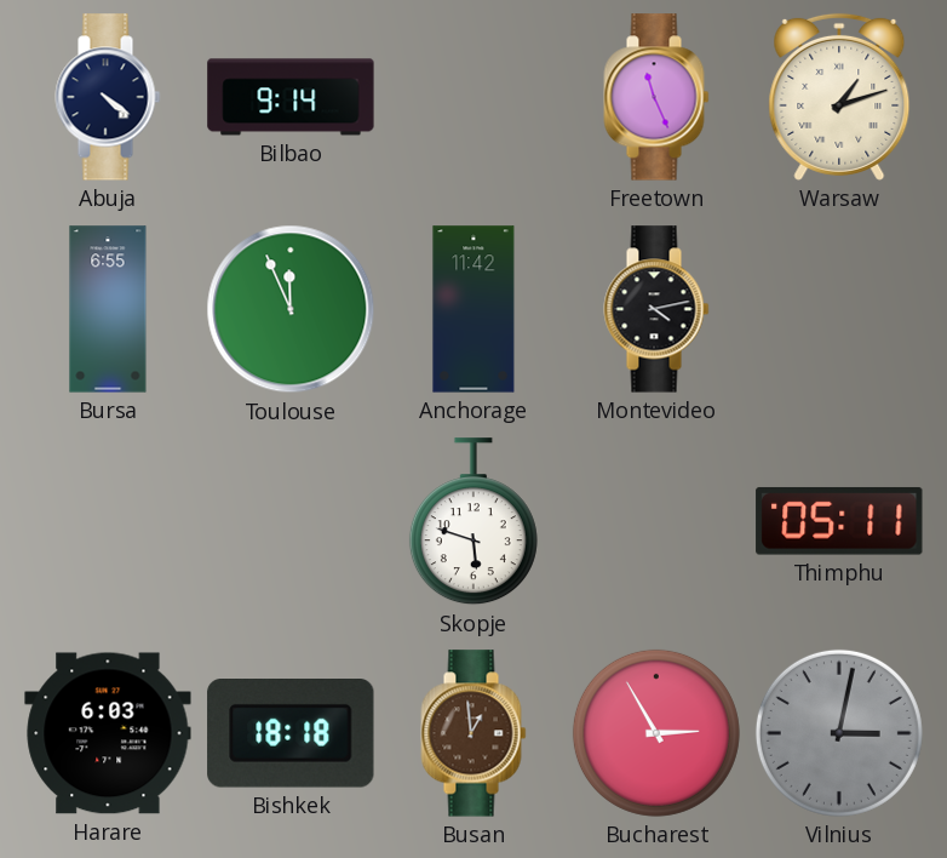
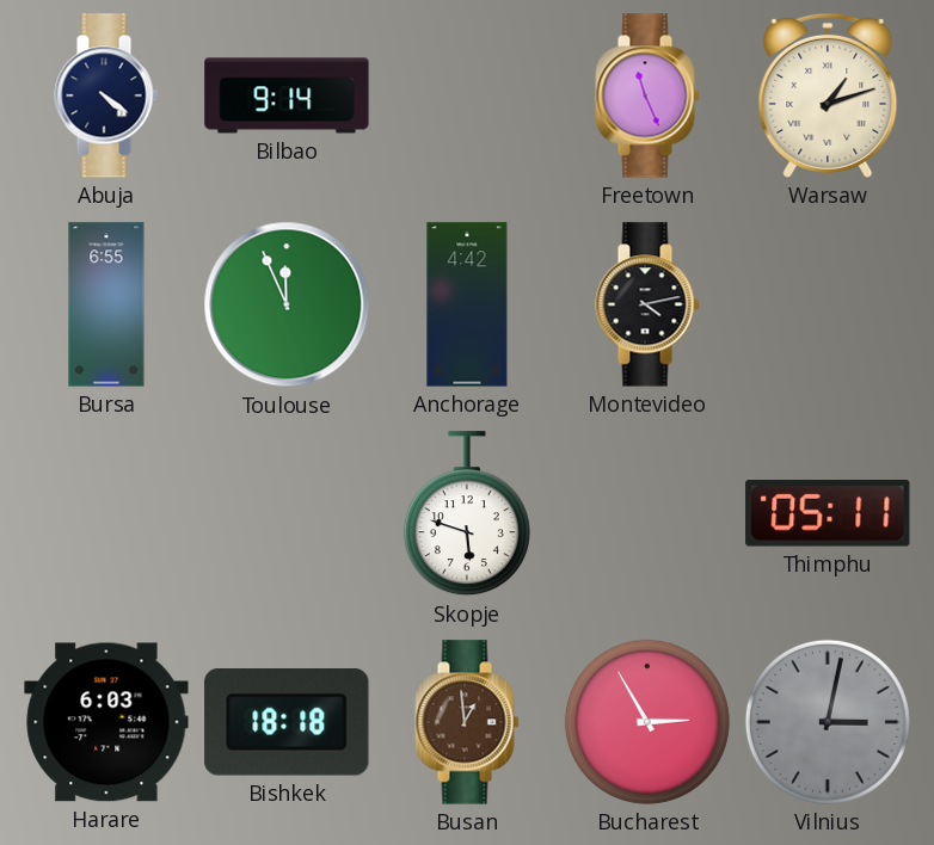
Anchorage: 11:42 -> 4:42 (467, 304)
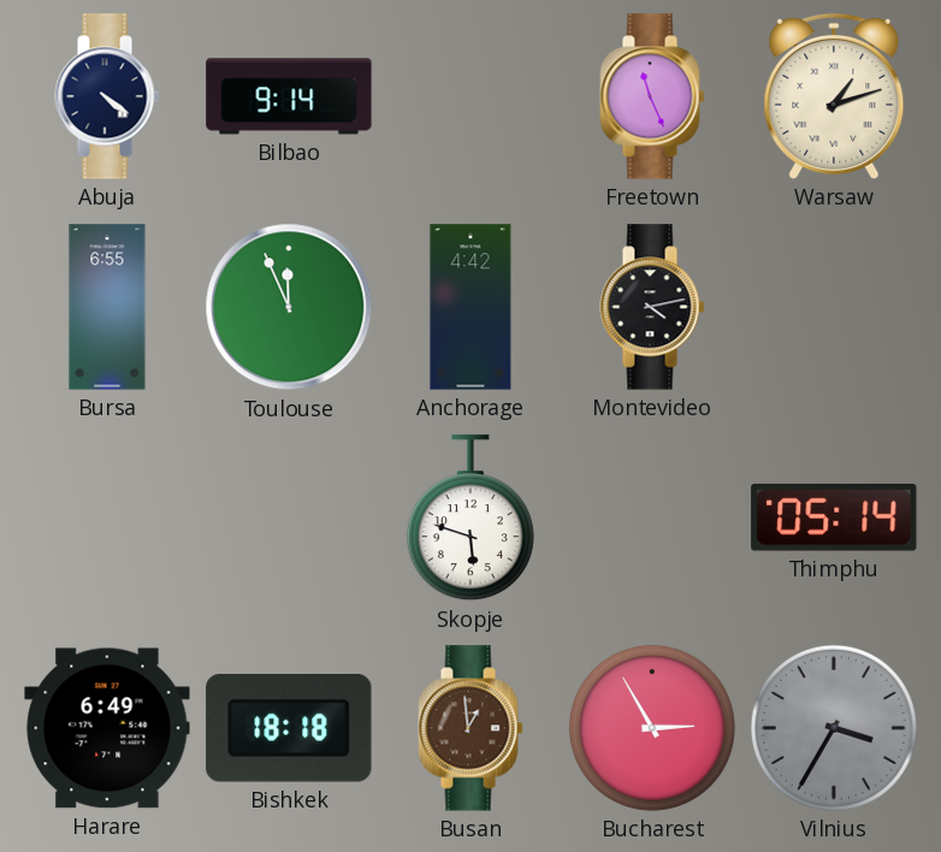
Thimphu: 05:11 -> 05:14 (834, 517)
Harare: 6:03 -> 6:49 (107, 728)
Vilnius: 3:02 -> 3:35 (834, 728)
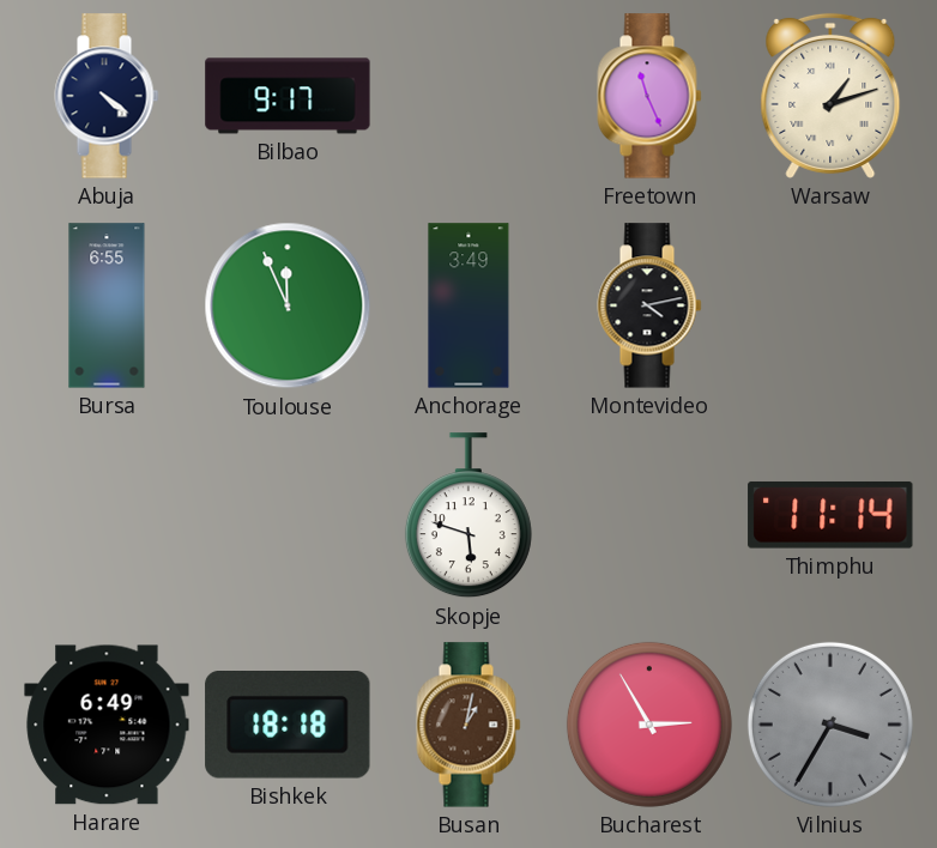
Bilbao: 9:14 -> 9:17 (288, 96)
Anchorage: 4:42 -> 3:49 (468, 305)
Thimphu: 05:14 -> 11:14 (830, 515)
Busan: 12:59 -> 1:02 (468, 725)
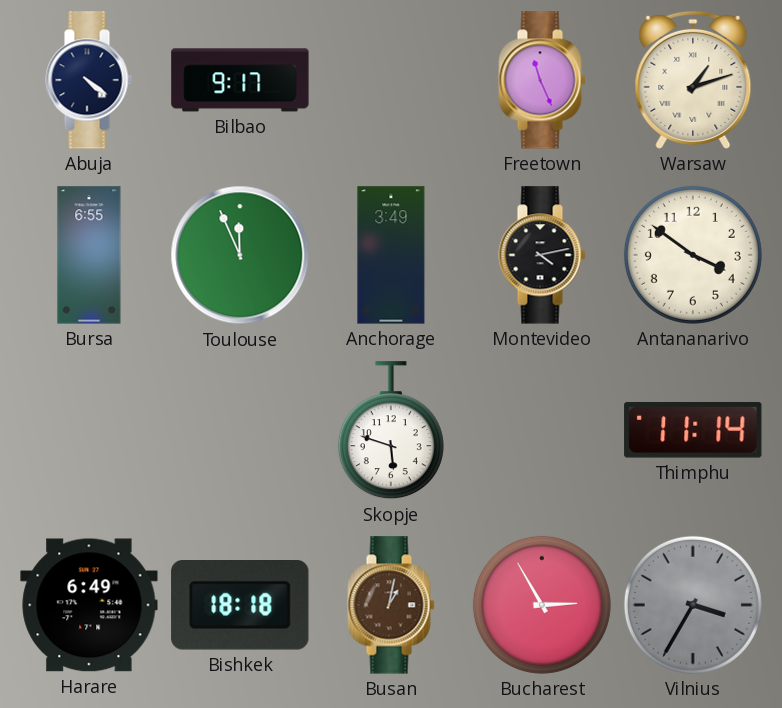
Antananarivo: none -> 3:51 (693, 255)
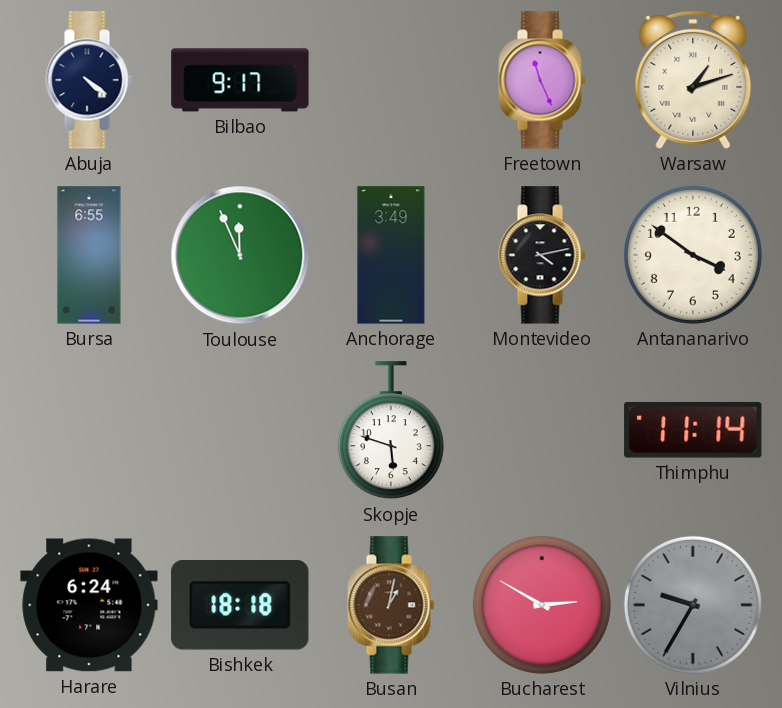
Harare: 6:49 -> 6:24 (89, 605)
Bucharest: 2:55 -> 2:50 (542, 605)
Vilnius: 3:35 -> 9:35 (693, 605)
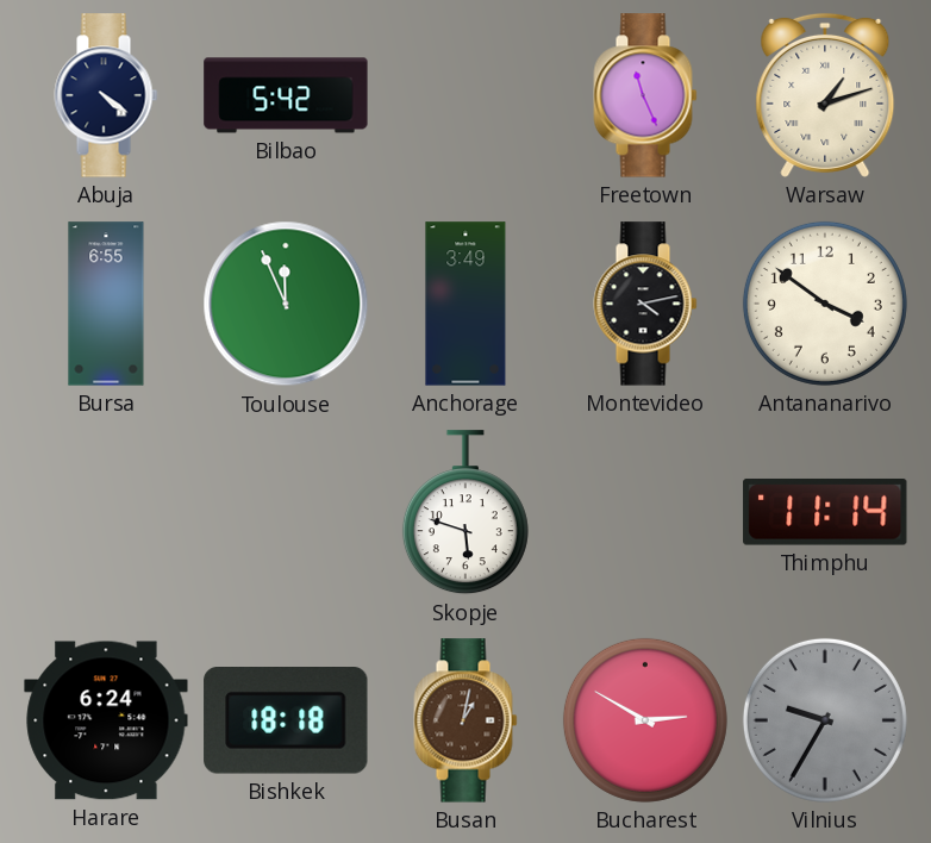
Bilbao: 9:17 -> 5:42 (286, 95)
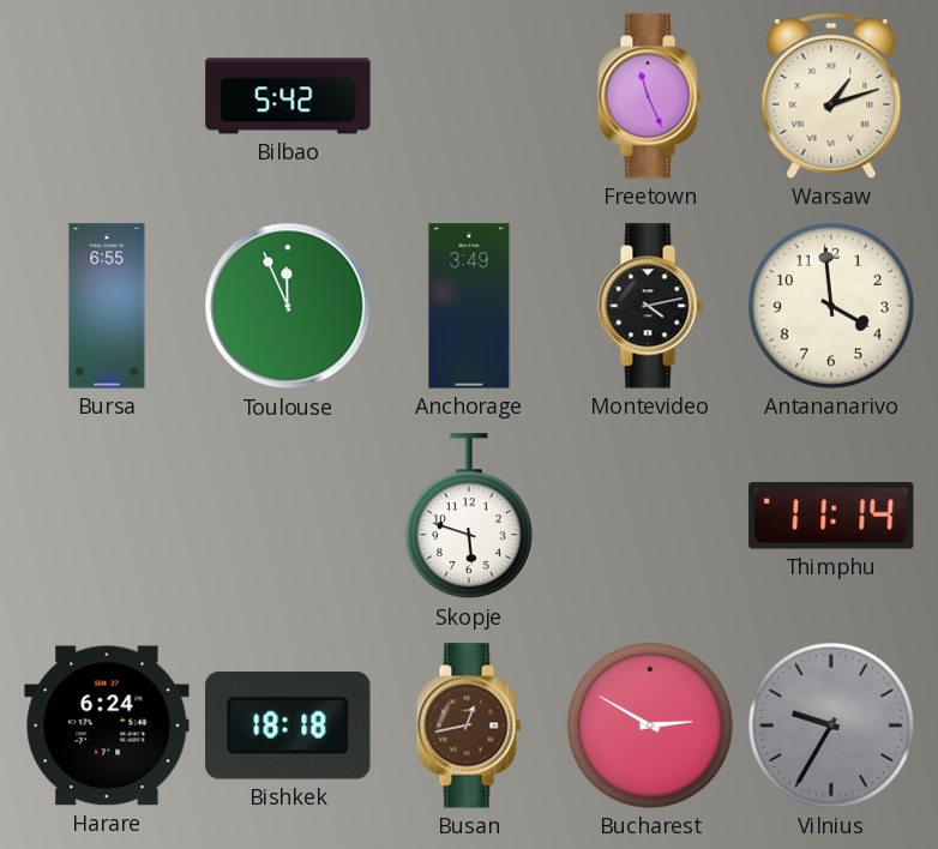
Abuja: 4:21 -> none (106, 95)
Antananarivo: 3:51 -> 3:59 (831, 306)
Busan: 1:02 -> 12:43 (469, 725)
